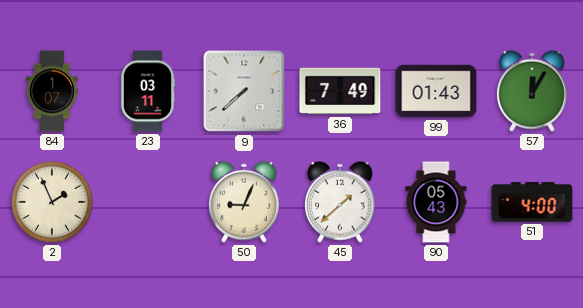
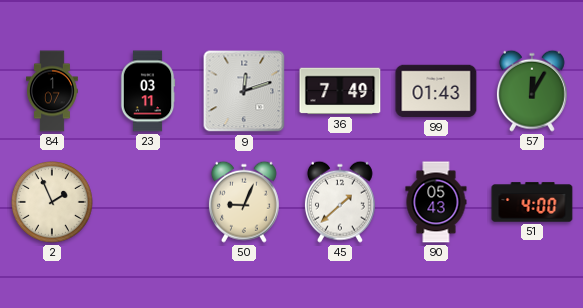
9: 7:38 -> 12:12 (244, 91)
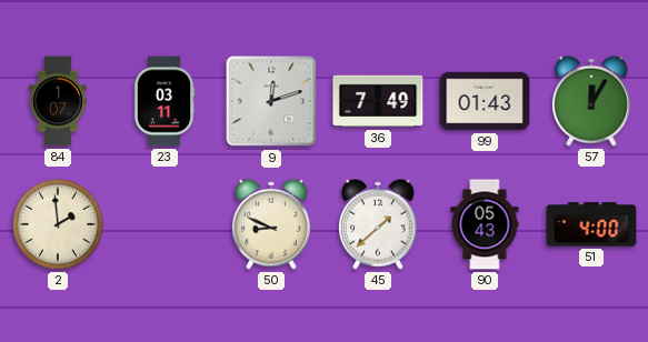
2: 1:56 -> 1:59 (59, 225)
50: 9:04 -> 8:49 (271, 224)
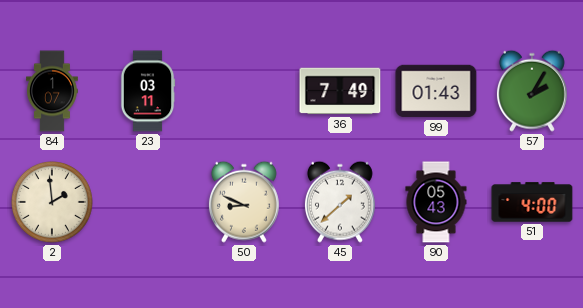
9: 12:12 -> none (271, 101)
57: 12:05 -> 2:05 (532, 91)
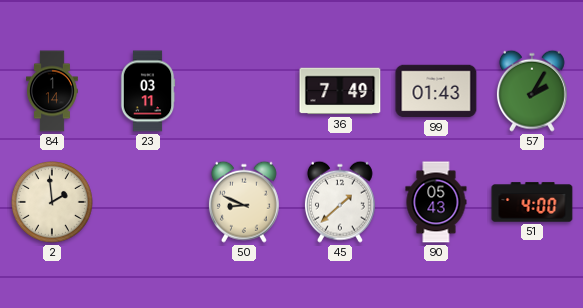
84: 1:07 -> 1:14 (53, 91)
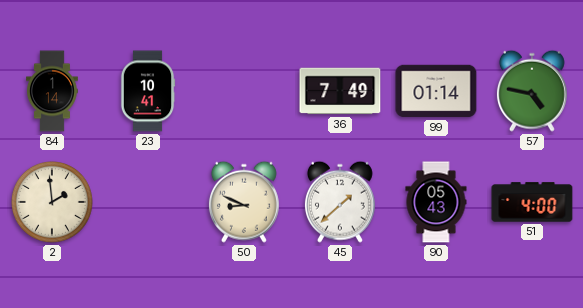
23: 03:11 -> 10:41 (148, 91)
99: 01:43 -> 01:14 (436, 91)
57: 2:05 -> 4:47 (532, 91)
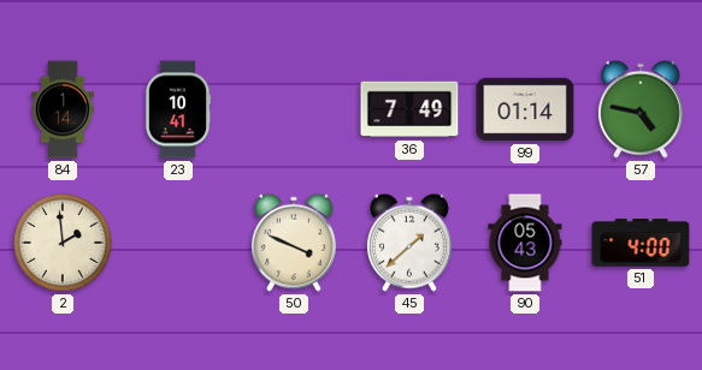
50: 8:49 -> 3:49 (294, 243)
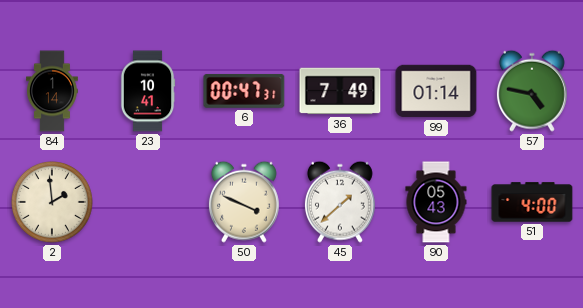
6: none -> 00:47 (244, 91)
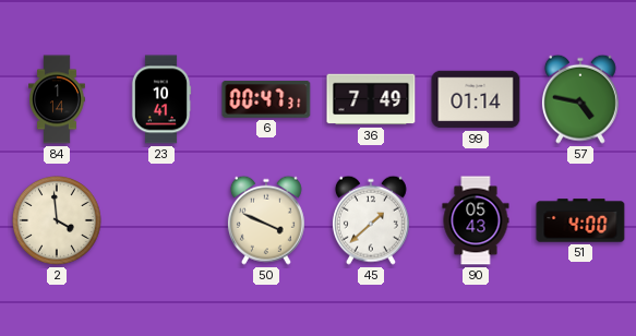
2: 1:59 -> 3:59 (58, 221)
